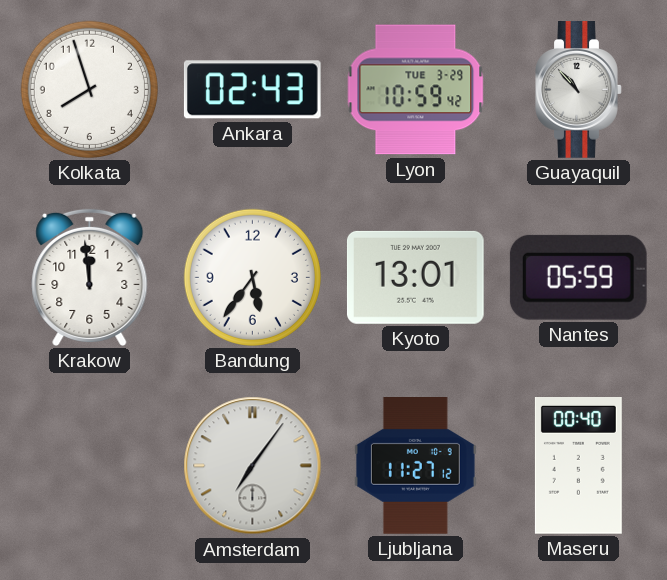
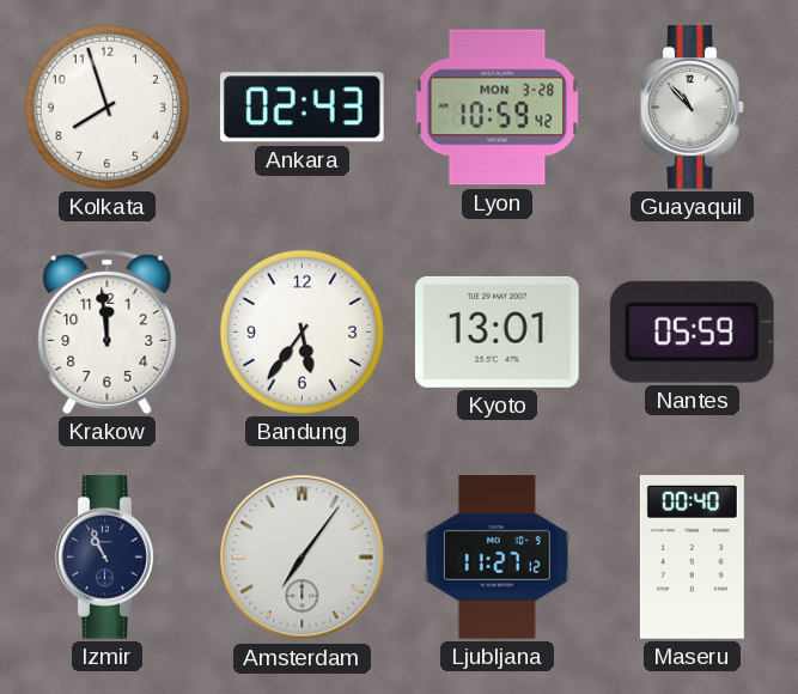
Lyon date: TUE 3-29 -> MON 3-28 (498, 108)
Izmir: none -> 10:56 (108, 558)
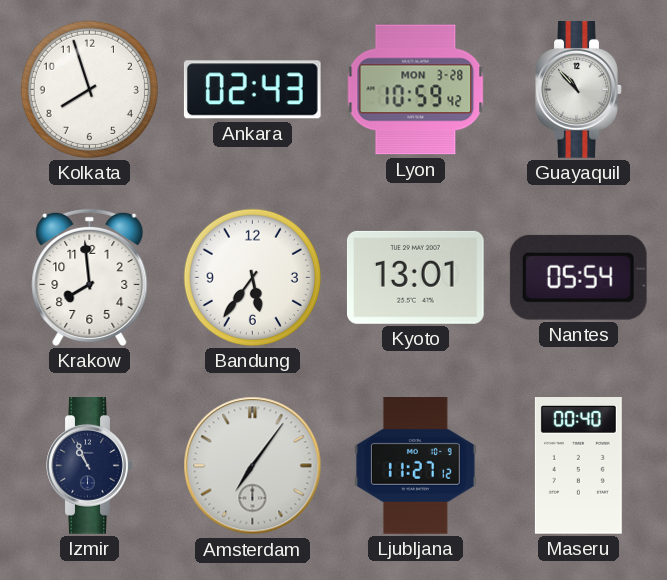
Krakow: 11:59 -> 7:59 (90, 277)
Nantes: 05:59 -> 05:54 (578, 277)
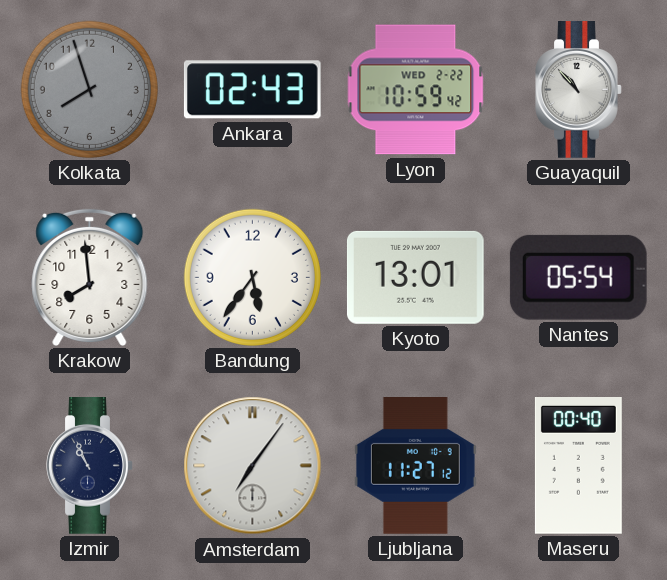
Kolkata dial: white -> grey (89, 89)
Lyon date: MON 3-28 -> WED 2-22 (416, 90)
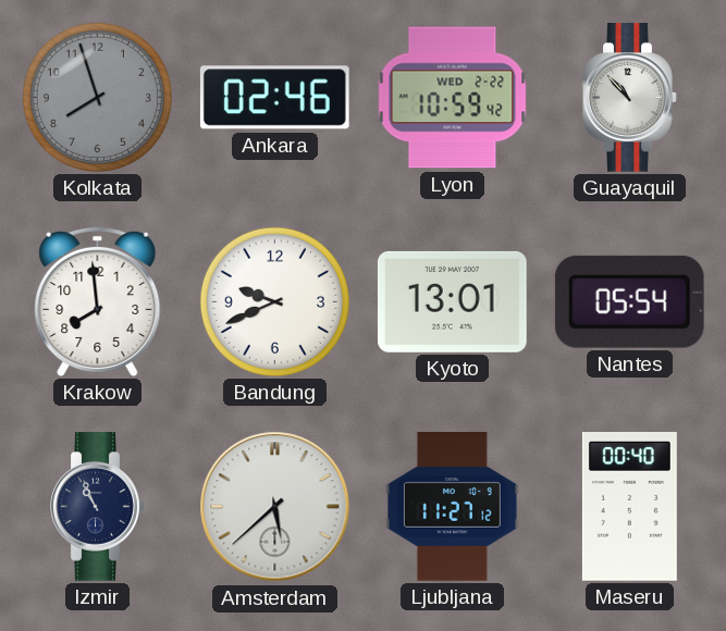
Ankara: 02:43 -> 02:46 (274, 98)
Bandung: 5:36 -> 9:41 (274, 301)
Amsterdam: 7:06 -> 5:38 (275, 507)
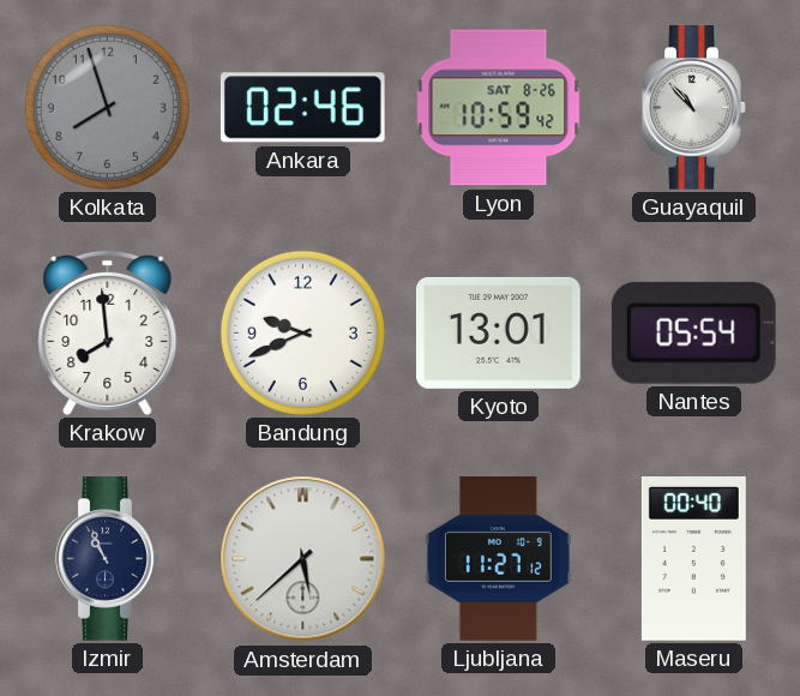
Lyon date: WED 2-22 -> SAT 8-26 (499, 108)
